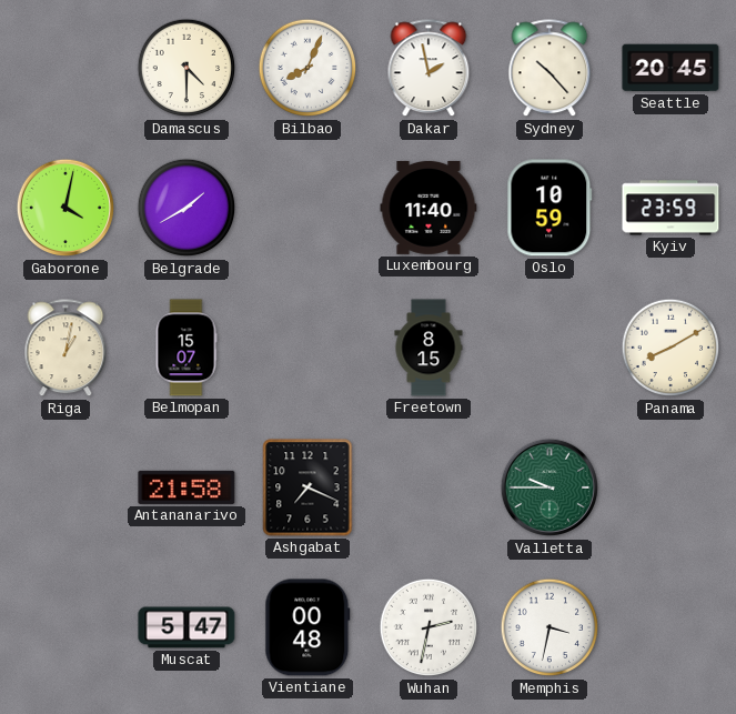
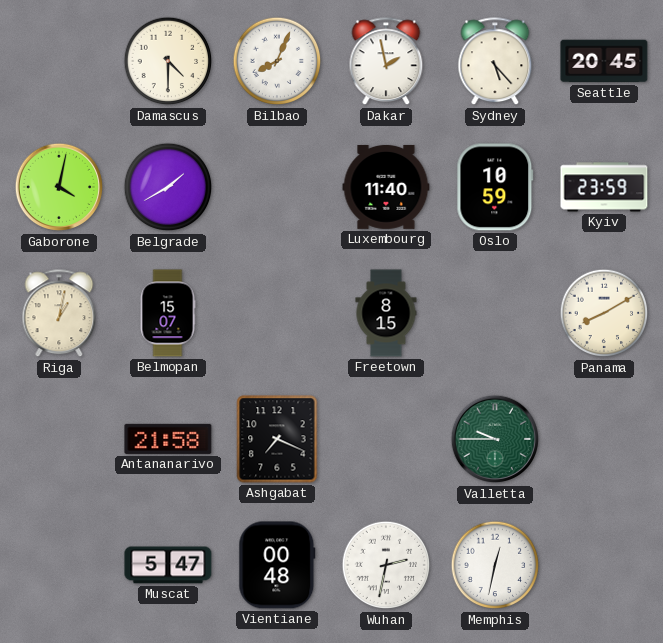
Sydney: 10:23 -> 5:23 (495, 62)
Memphis: 3:32 -> 12:32 (495, 565)
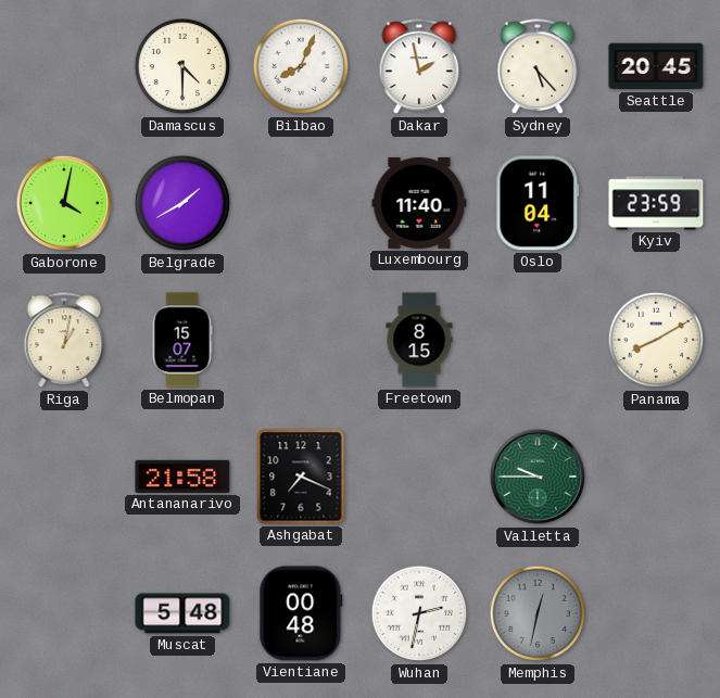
Oslo: 10:59 -> 11:04 (538, 203)
Muscat: 5:47 -> 5:48 (182, 613)
Memphis dial: white -> grey (538, 613)
